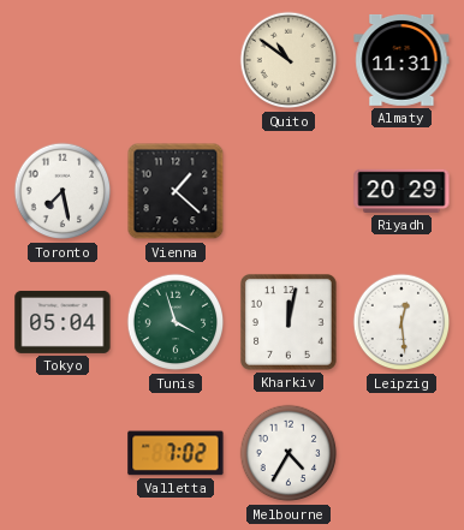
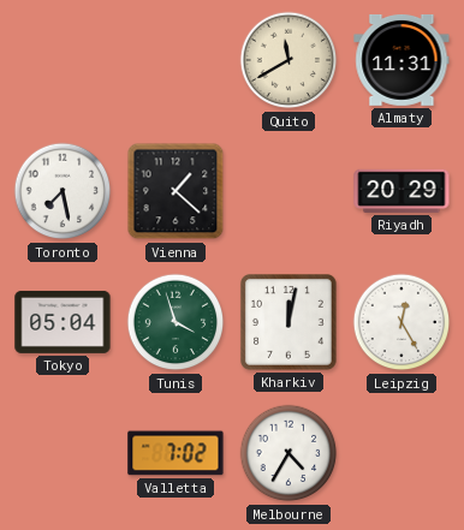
Quito: 10:51 -> 11:40 (288, 60)
Leipzig: 12:29 -> 12:25 (401, 322)
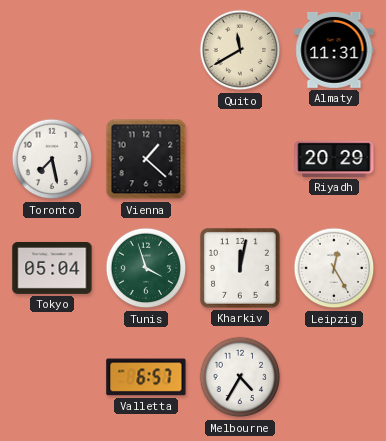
Valletta: 7:02 -> 6:57 (146, 377)
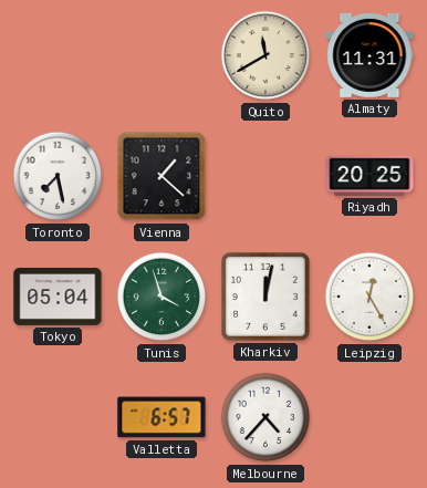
Riyadh: 20:29 -> 20:25 (369, 176)
Melbourne: 4:35 -> 4:37 (265, 417)
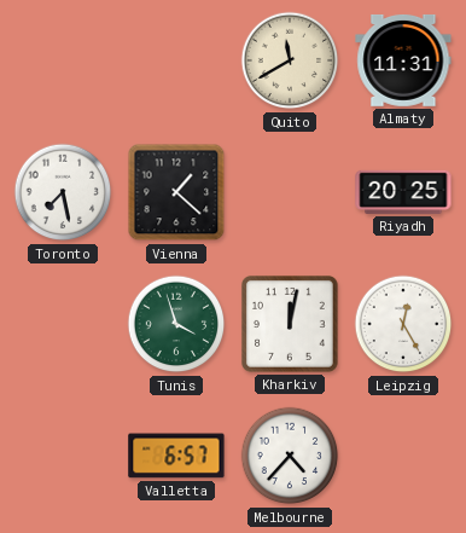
Tokyo: 05:04 -> none (58, 297)
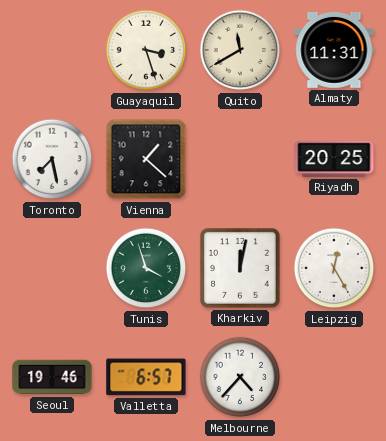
Guayaquil: none -> 3:27 (146, 50)
Seoul: none -> 19:46 (52, 377)
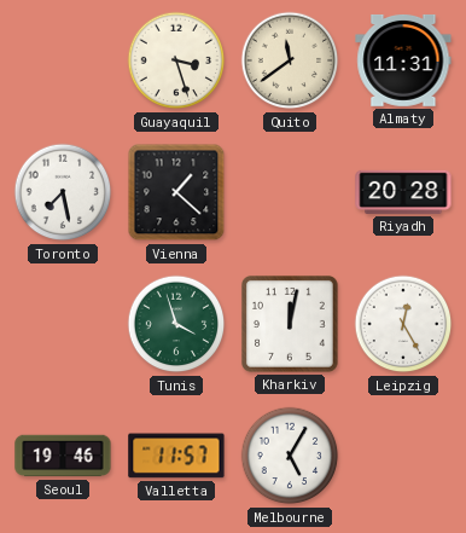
Quito: 11:40 -> 11:39 (290, 60)
Riyadh: 20:25 -> 20:28 (403, 192)
Valletta: 6:57 -> 11:57 (176, 456)
Melbourne: 4:37 -> 5:05 (290, 456)
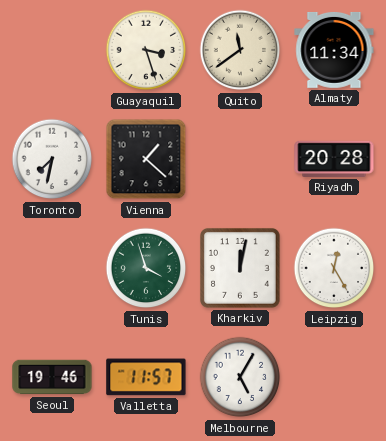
Almaty: 11:31 -> 11:34 (334, 50)
Toronto: 7:28 -> 7:32 (52, 159)
